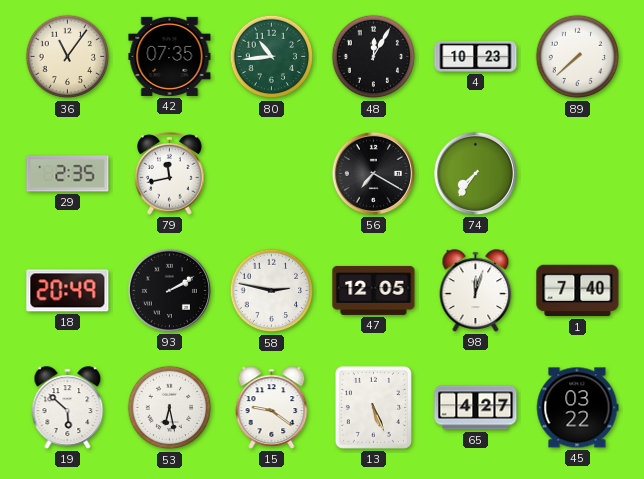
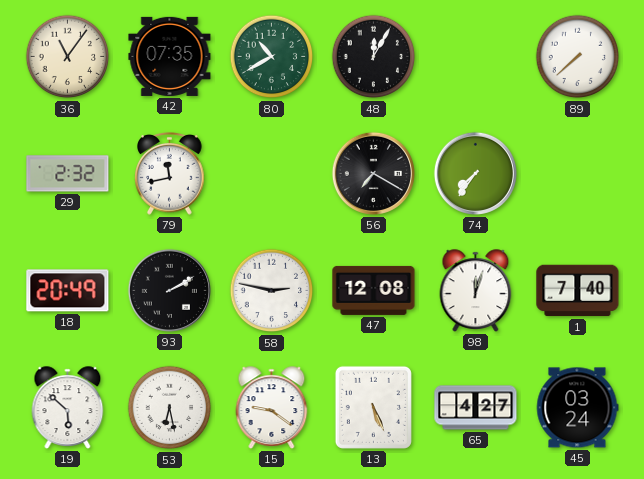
80: 10:44 -> 10:40 (272, 57)
4: 10:23 -> none (476, 56)
29: 2:35 -> 2:32 (68, 174)
47: 12:05 -> 12:08 (374, 290)
45: 03:22 -> 03:24 (577, 408)
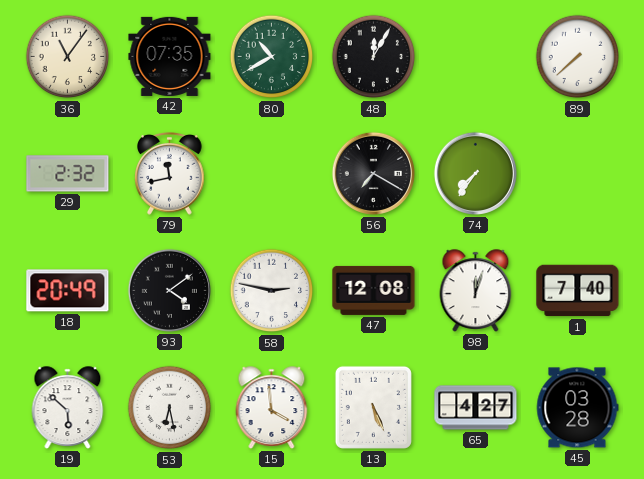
93: 2:10 -> 4:09 (169, 290)
15: 9:21 -> 3:59 (272, 408)
45: 03:24 -> 03:28 (577, 408)
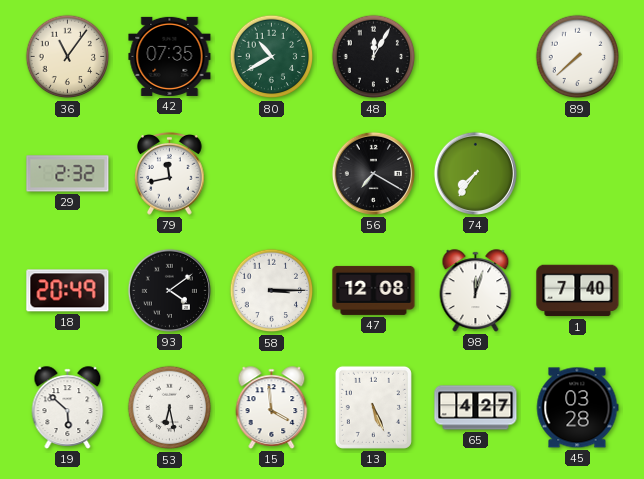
58: 2:47 -> 3:15 (272, 291)
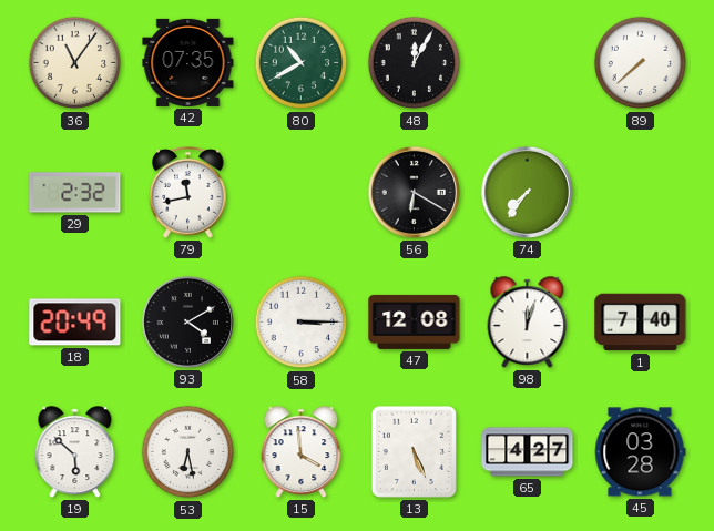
56: 7:20 -> 6:20 (414, 192)
93: 4:09 -> 4:10 (187, 321)
